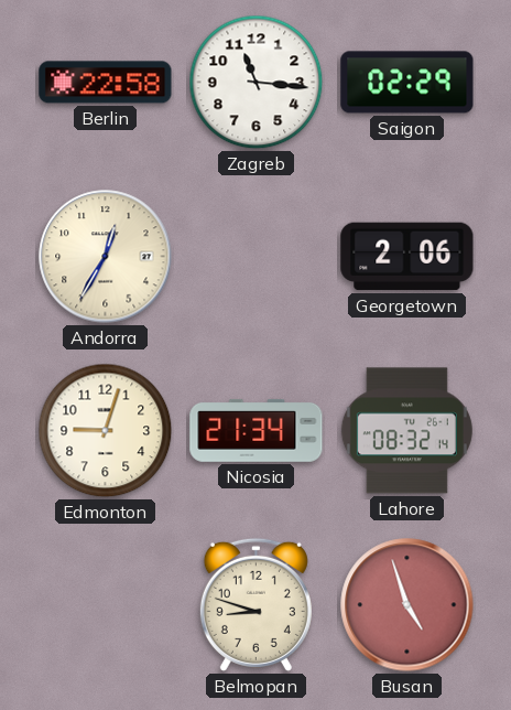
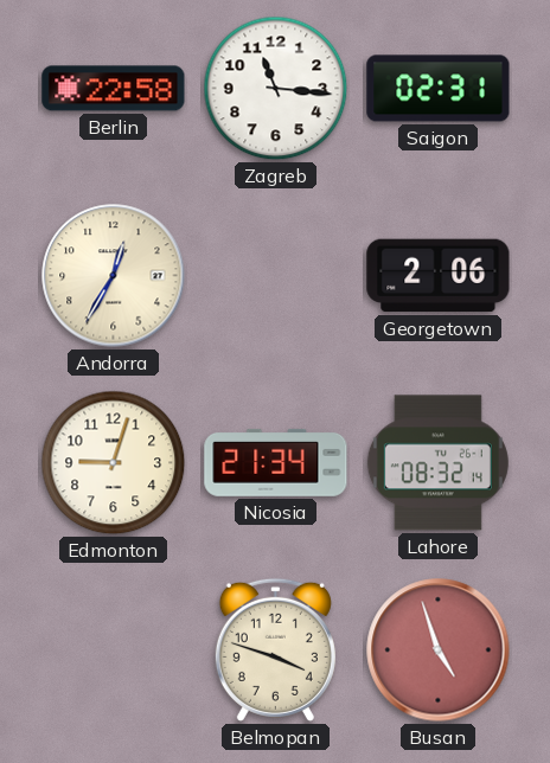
Saigon: 02:29 -> 02:31 (439, 89)
Belmopan: 8:48 -> 3:48 (275, 649)
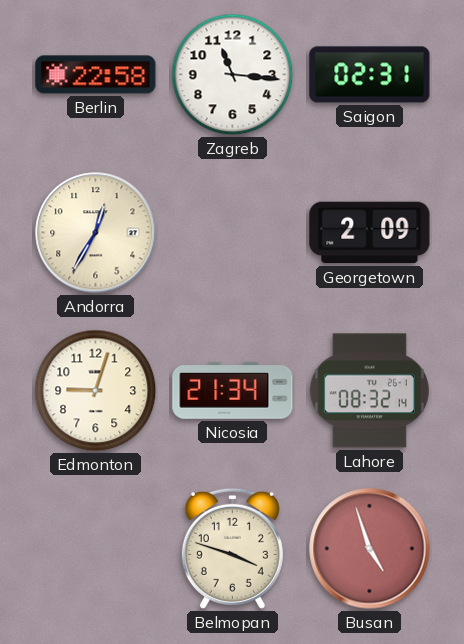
Georgetown: 2:06 -> 2:09 (370, 233)
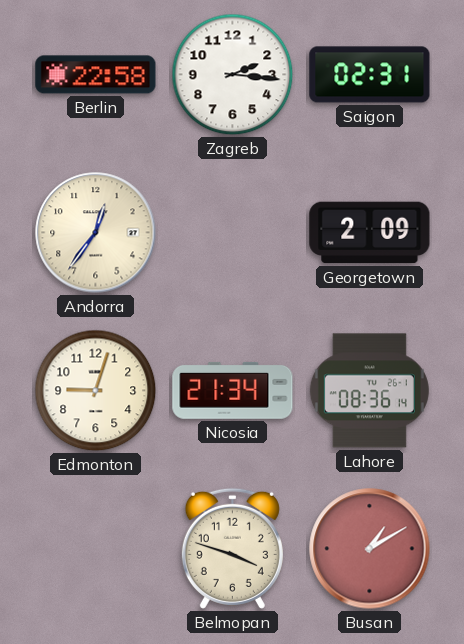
Zagreb: 11:16 -> 2:16 (233, 75)
Andorra: 12:35 -> 12:36 (96, 233)
Lahore: 08:32 -> 08:36 (369, 391)
Busan: 4:57 -> 1:10 (370, 549)
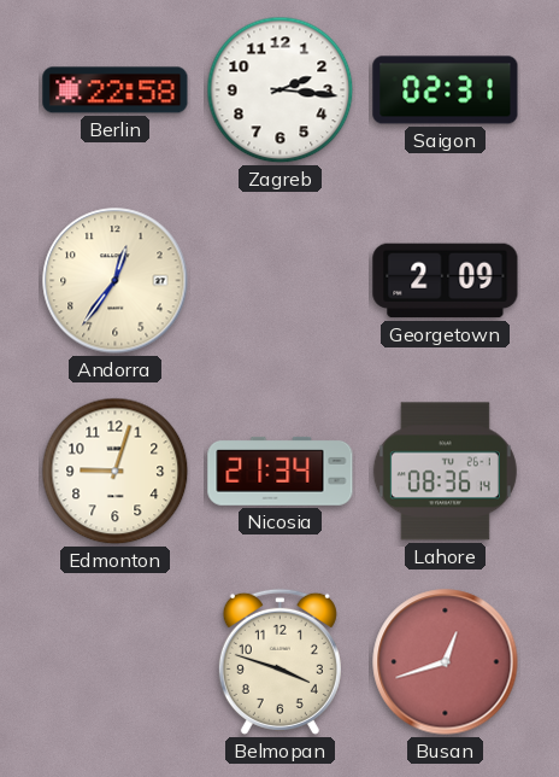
Busan: 1:10 -> 12:42 (446, 662)
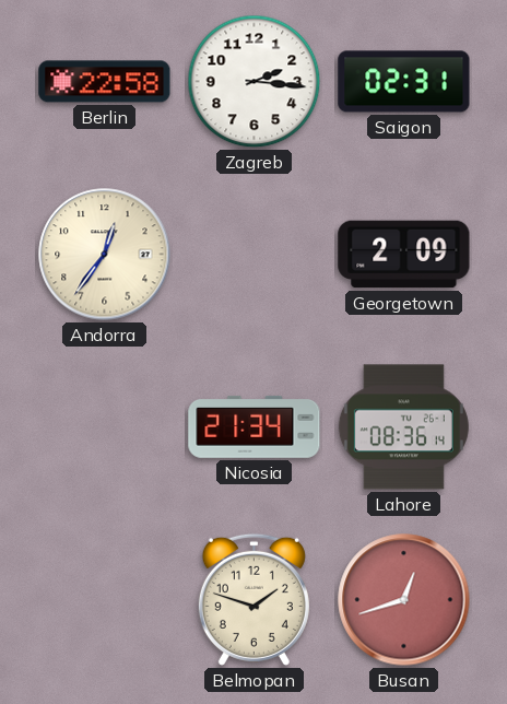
Edmonton: 9:03 -> none (116, 472)
Belmopan: 3:48 -> 1:48 (253, 599)
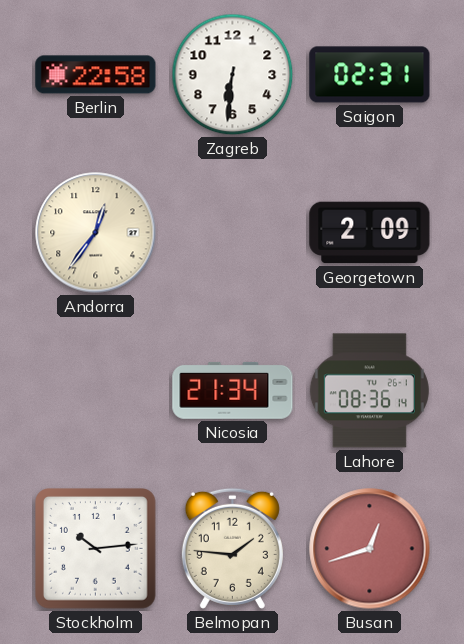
Zagreb: 2:16 -> 6:31 (233, 75)
Stockholm: none -> 10:14 (96, 549)
Belmopan: 1:48 -> 1:46 (232, 548)
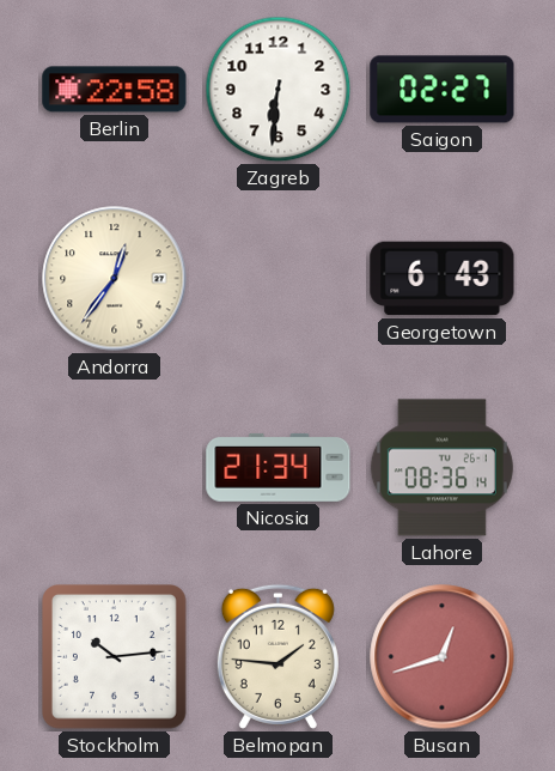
Saigon: 02:31 -> 02:27 (443, 90)
Georgetown: 2:09 -> 6:43 (443, 279)
